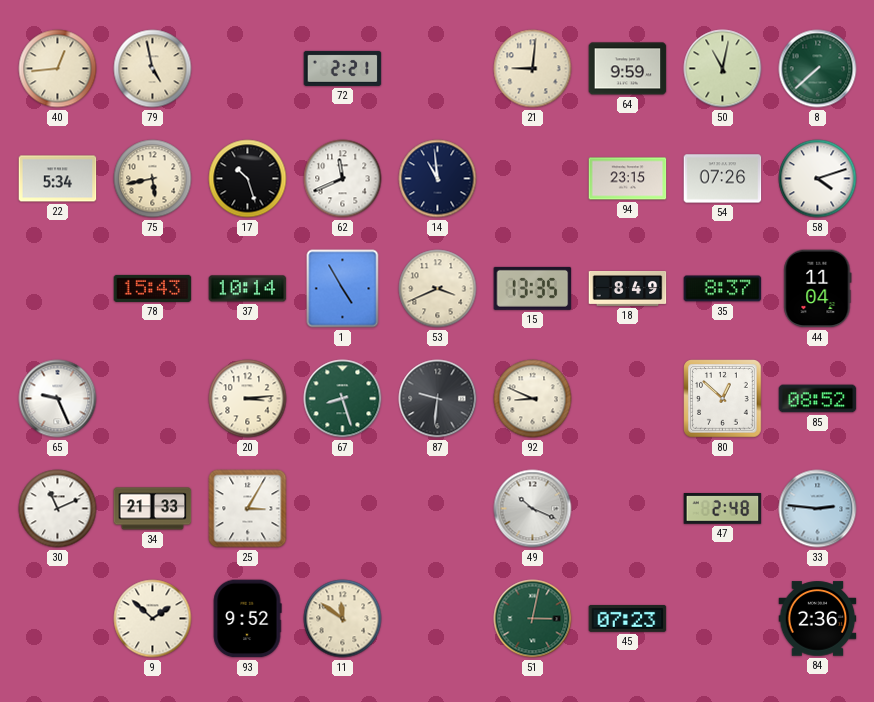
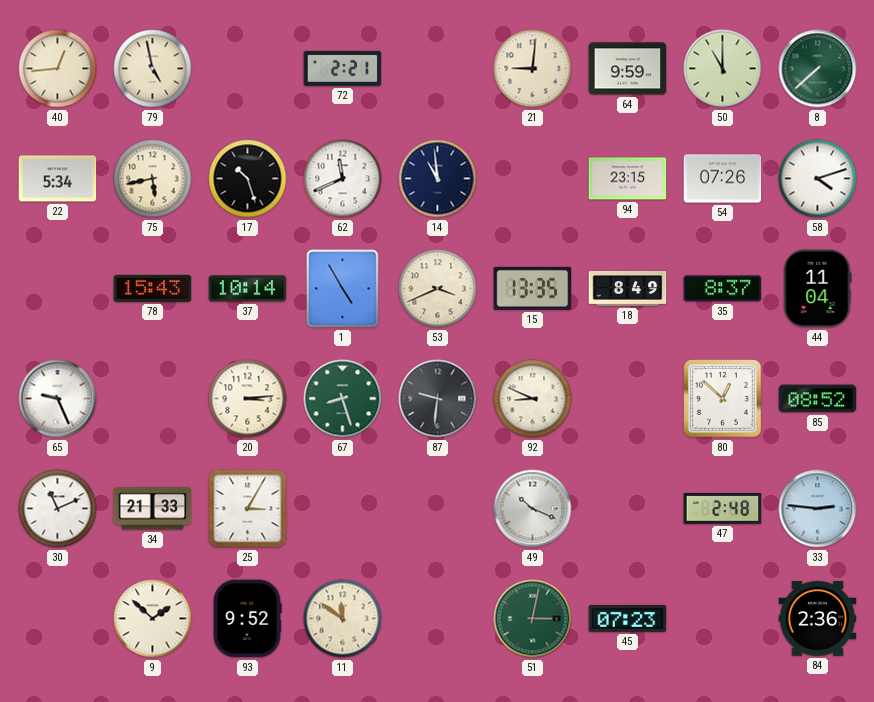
50: 11:02 -> 11:00 (723, 69)
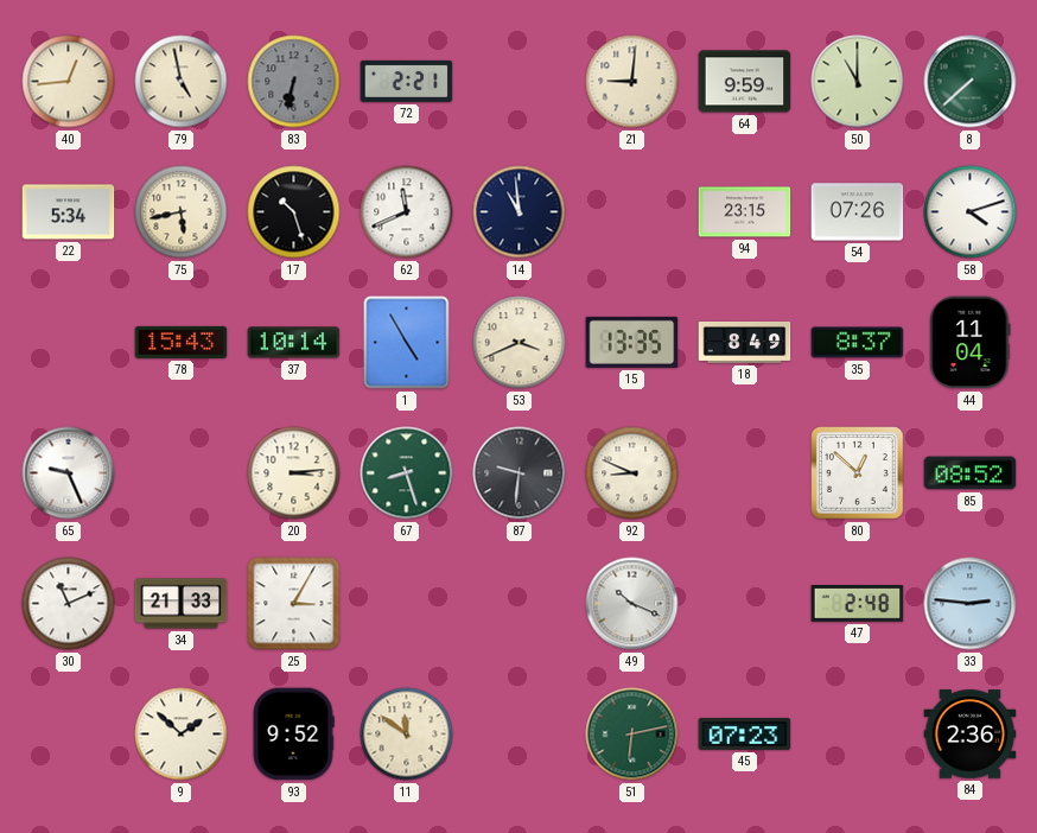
83: none -> 6:32 (294, 82)
51: 3:02 -> 6:13 (632, 735)
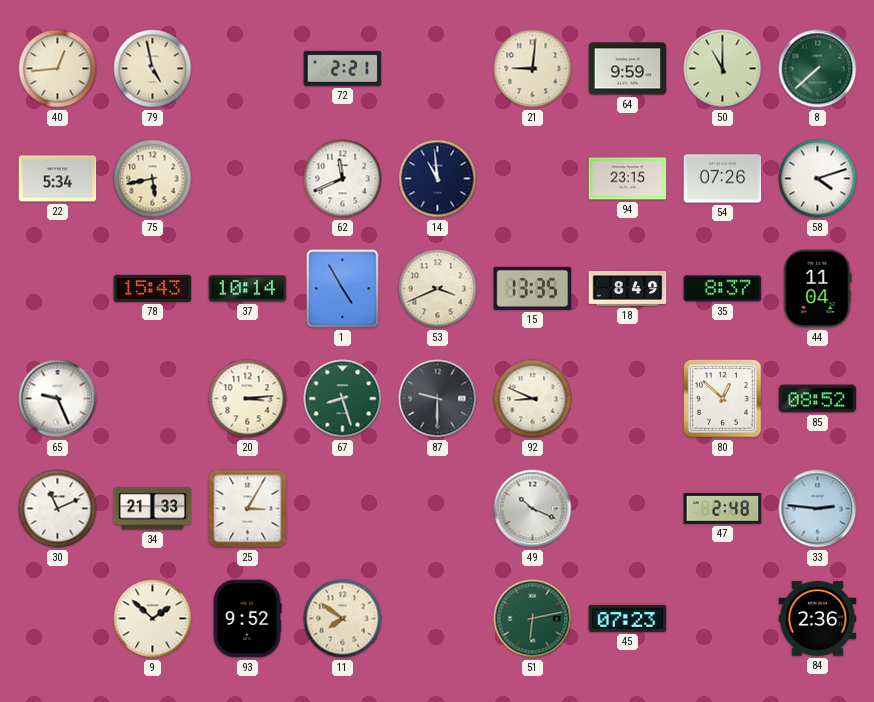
83: 6:32 -> none (294, 82)
17: 10:27 -> none (294, 212)
87: 9:31 -> 9:30 (438, 399)
11: 11:51 -> 7:51 (343, 619)
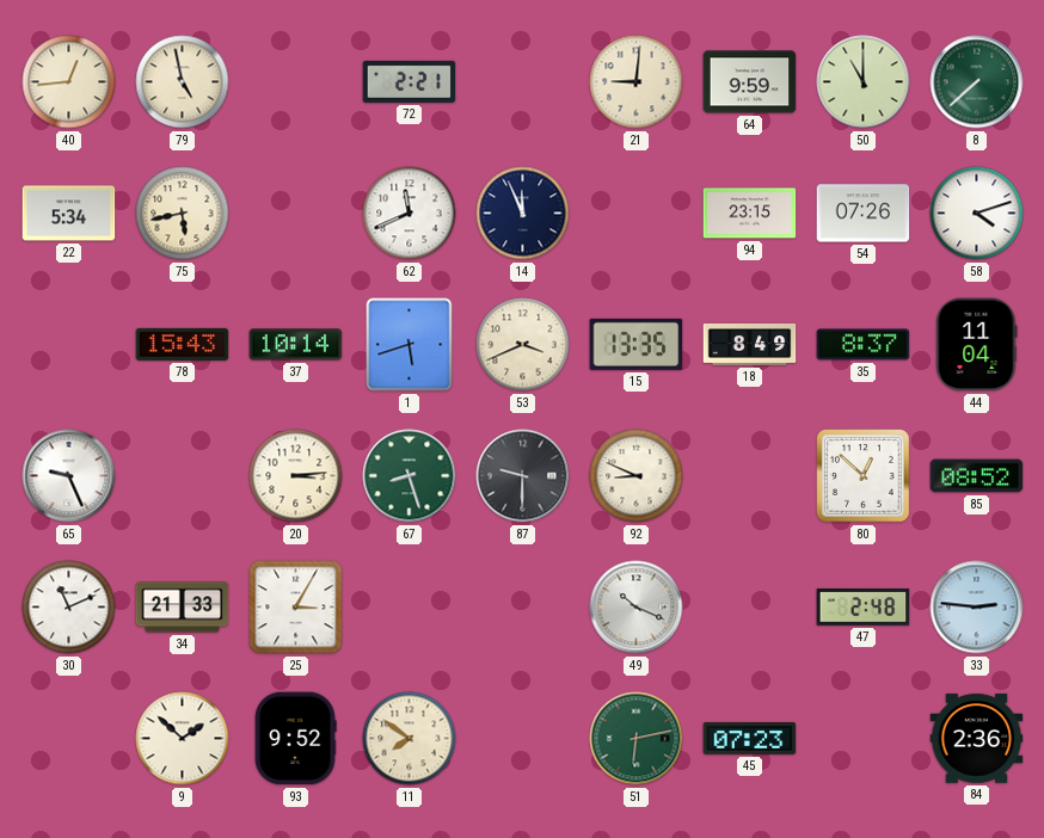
14: 10:59 -> 11:56 (523, 214)
1: 4:55 -> 5:42 (410, 345)
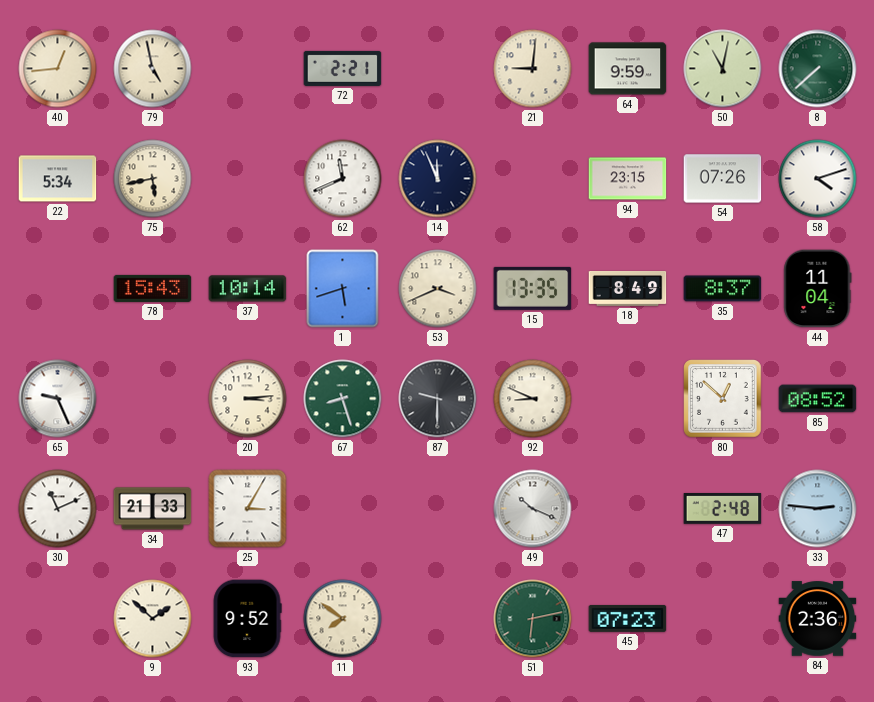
50: 11:00 -> 11:02 (723, 69)
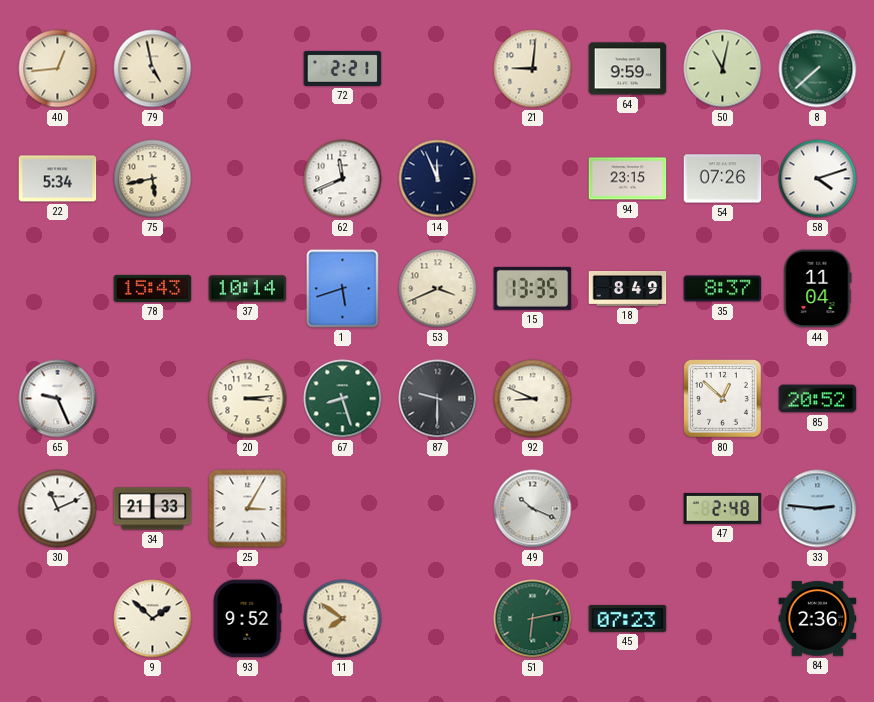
85: 08:52 -> 20:52 (818, 399)
